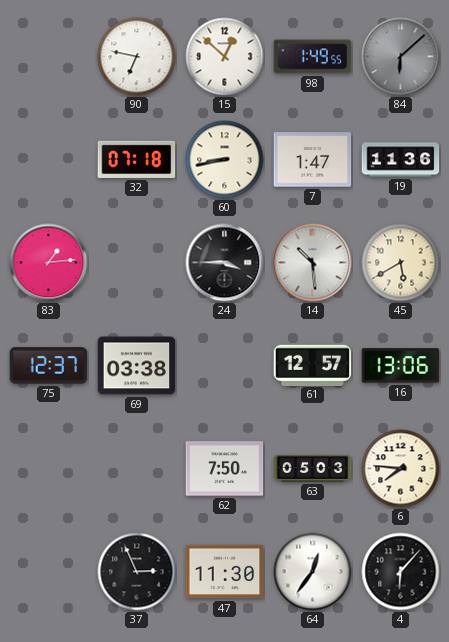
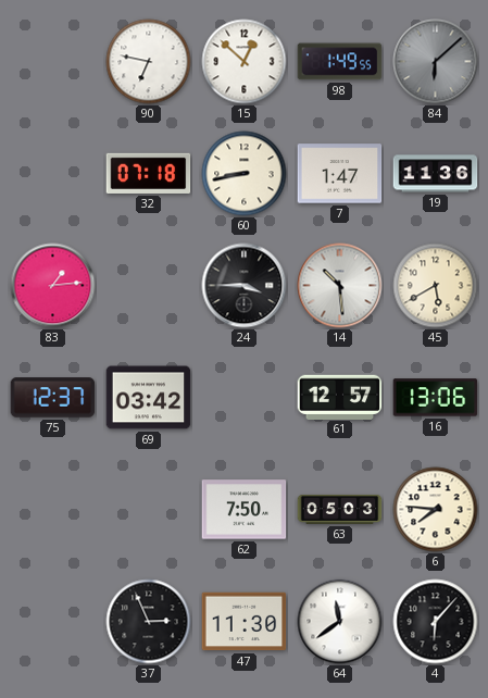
69: 03:38 -> 03:42 (149, 398)
64: 12:36 -> 11:39 (340, 622)
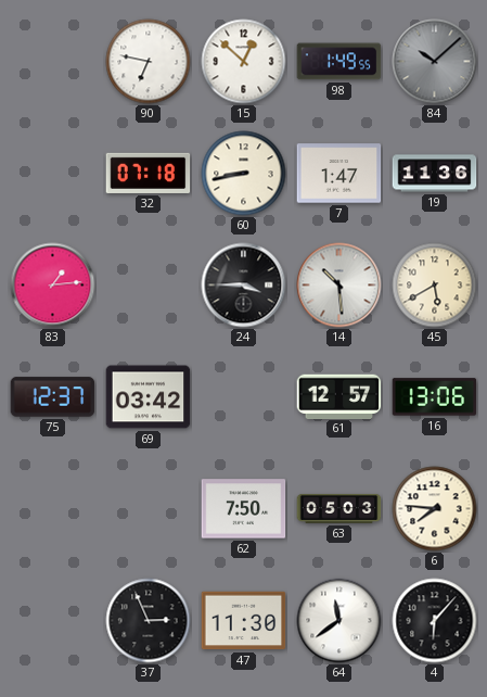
84: 6:08 -> 10:08 (435, 62)
